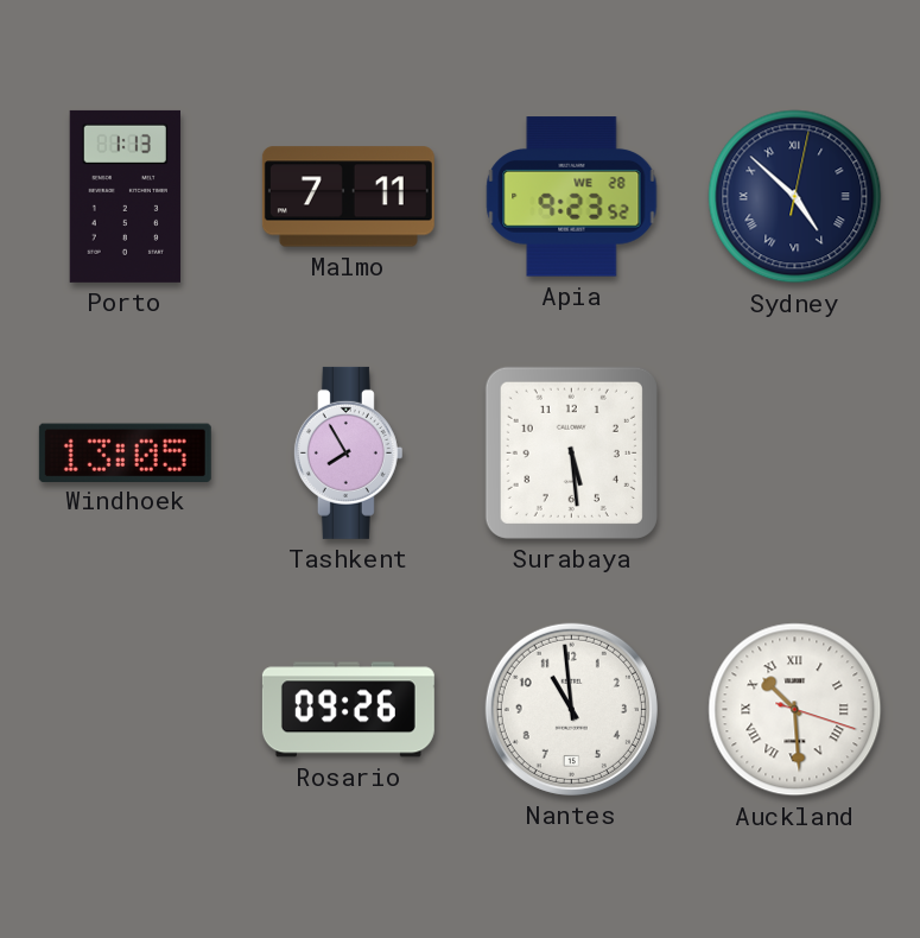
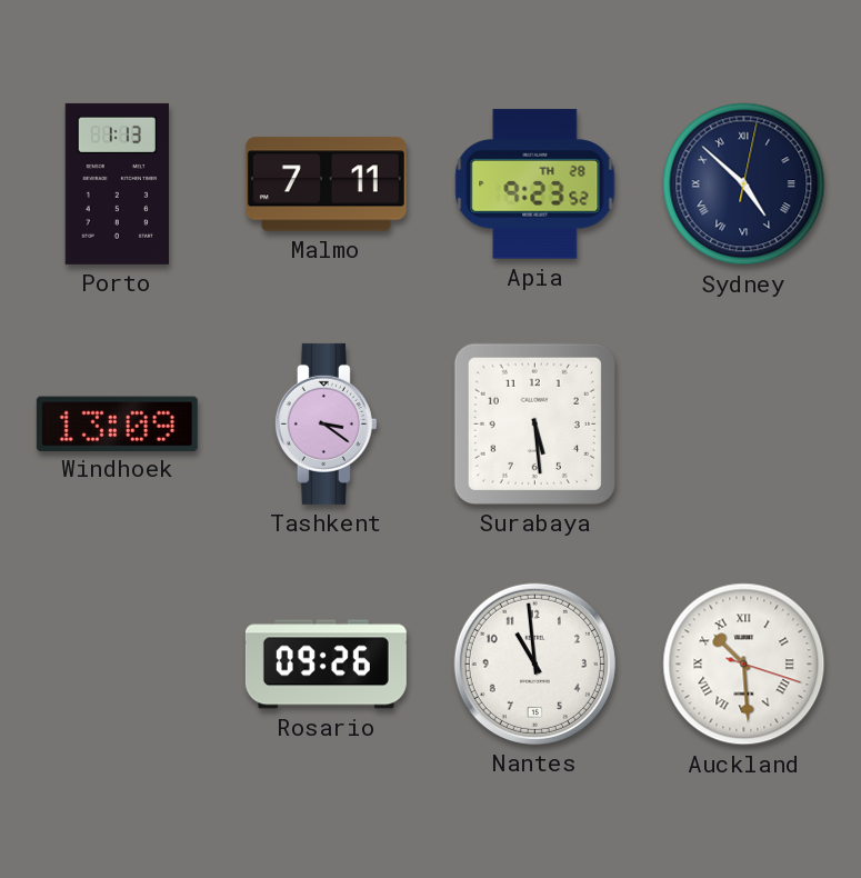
Apia date: WE 28 -> TH 28 (535, 184)
Windhoek: 13:05 -> 13:09 (117, 423)
Tashkent: 7:55 -> 3:21 (326, 423)
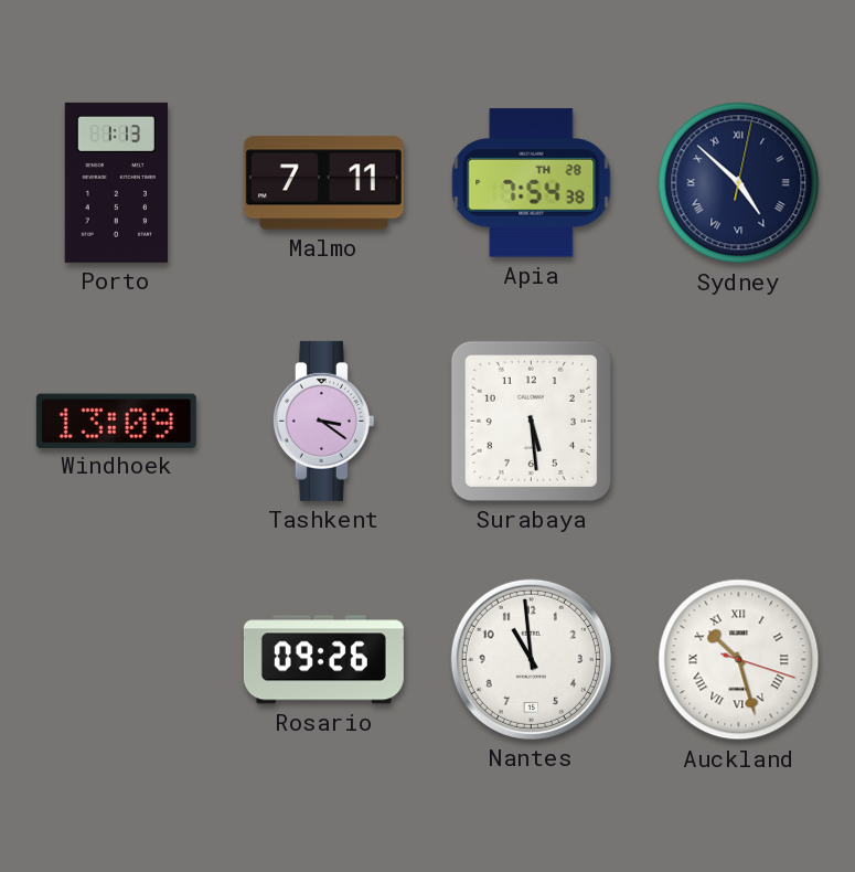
Apia: 9:23 -> 7:54 (532, 183)
Auckland: 10:29 -> 10:27 (739, 660)
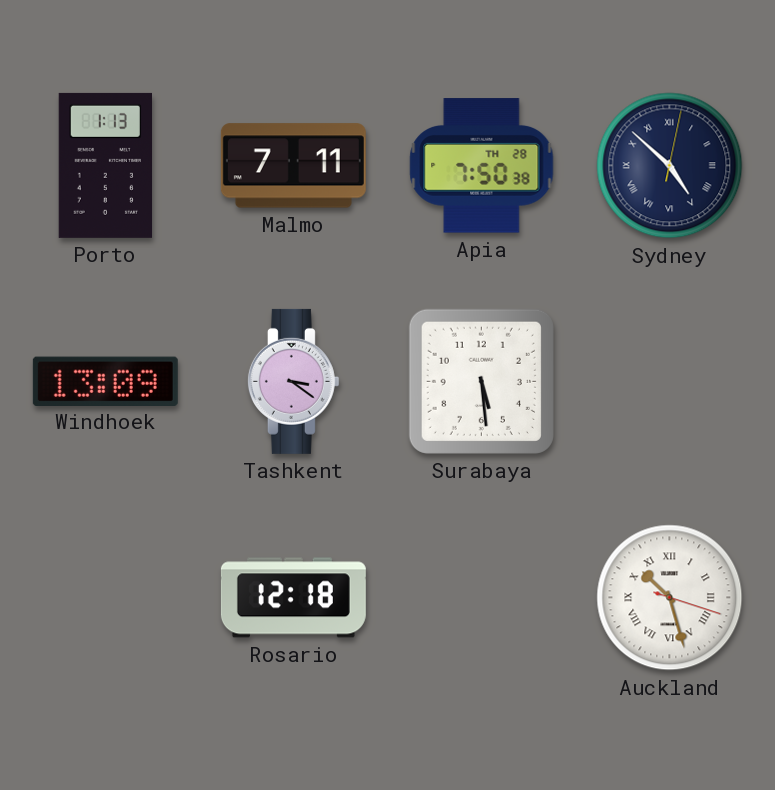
Apia: 7:54 -> 7:50 (482, 166)
Rosario: 09:26 -> 12:18 (293, 598)
Nantes: 10:59 -> none (531, 659)
